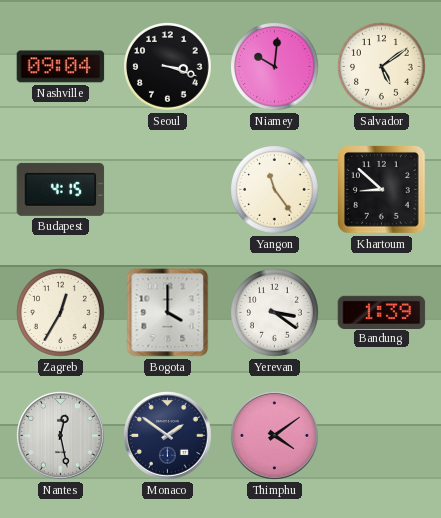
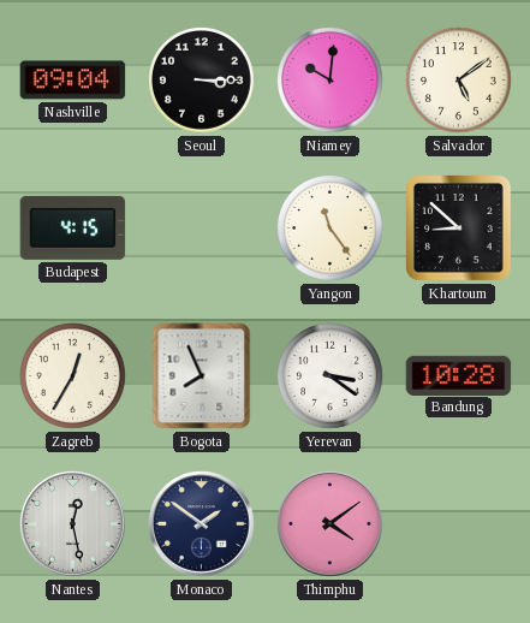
Seoul: 3:18 -> 3:15 (202, 81)
Bogota: 4:00 -> 7:56 (202, 376)
Bandung: 1:39 -> 10:28 (459, 375)
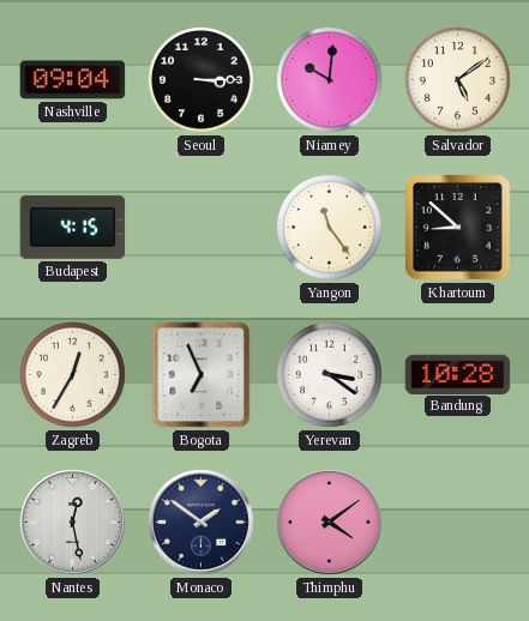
Bogota: 7:56 -> 6:56 (202, 375)
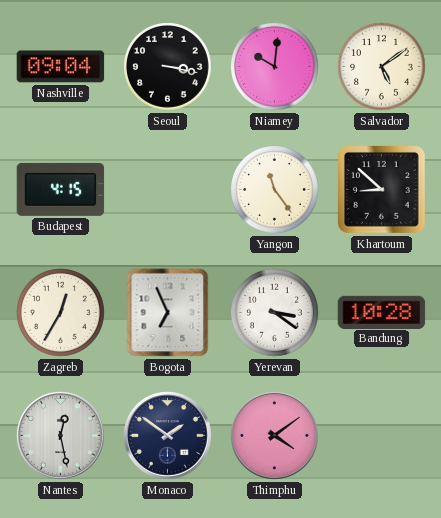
Seoul: 3:15 -> 3:17 (168, 67)
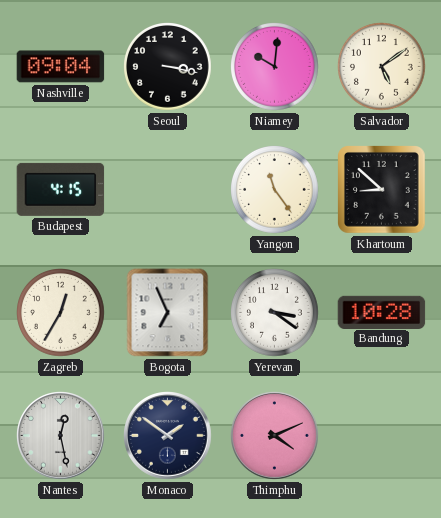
Thimphu: 4:09 -> 4:11 (275, 436)
